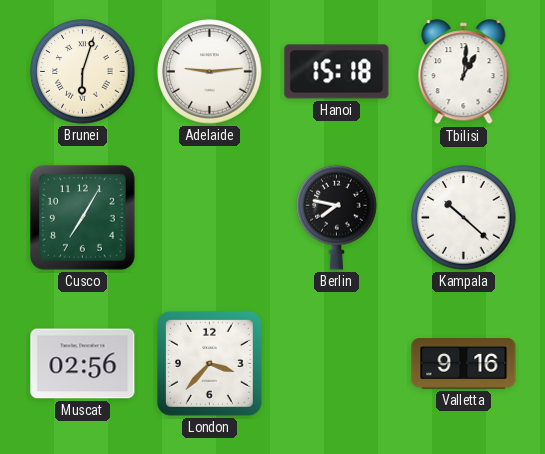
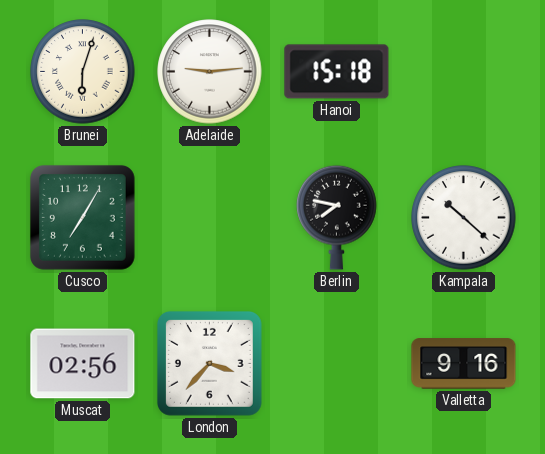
Tbilisi: 1:01 -> none (464, 72)
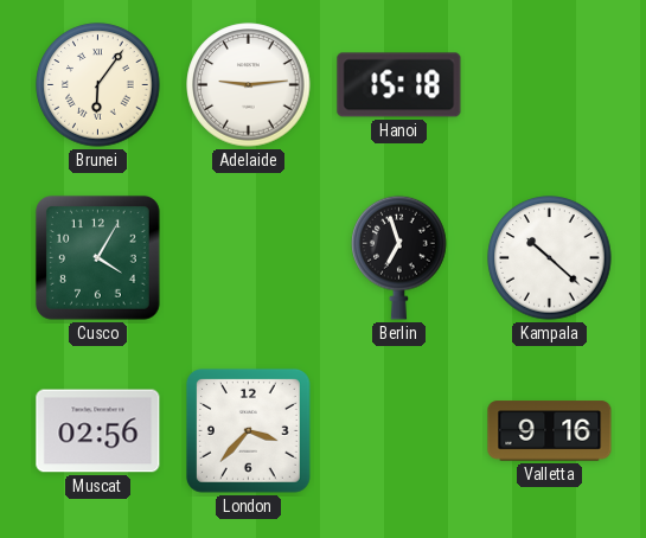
Brunei: 6:03 -> 6:06 (98, 85)
Cusco: 7:05 -> 4:05 (98, 258)
Berlin: 7:47 -> 6:57 (399, 257)
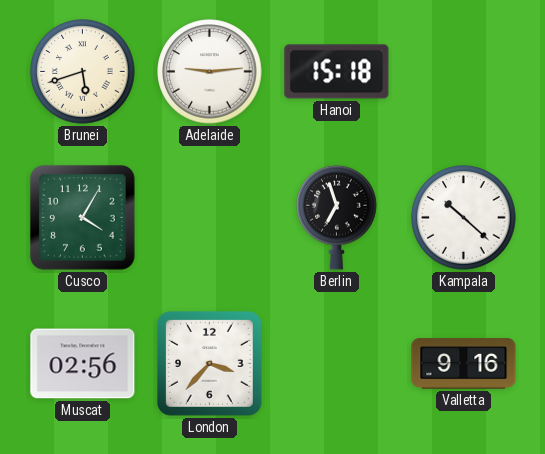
Brunei: 6:06 -> 5:42 (83, 72)
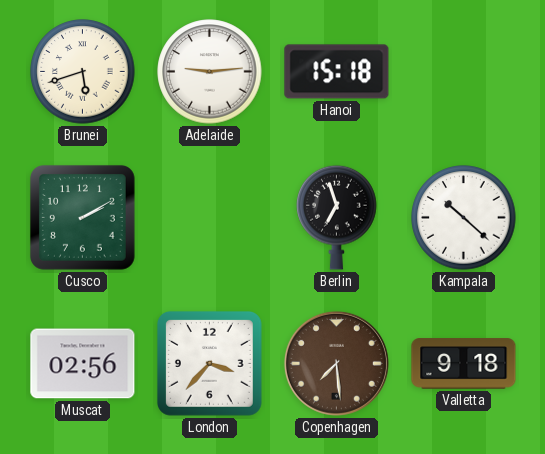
Cusco: 4:05 -> 2:10 (83, 218)
Copenhagen: none -> 7:29 (336, 363)
Valletta: 9:16 -> 9:18 (464, 364)
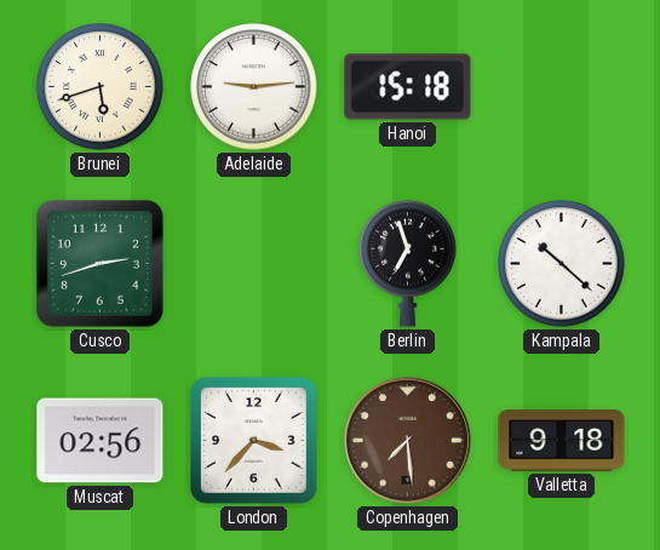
Cusco: 2:10 -> 2:42 (101, 264)
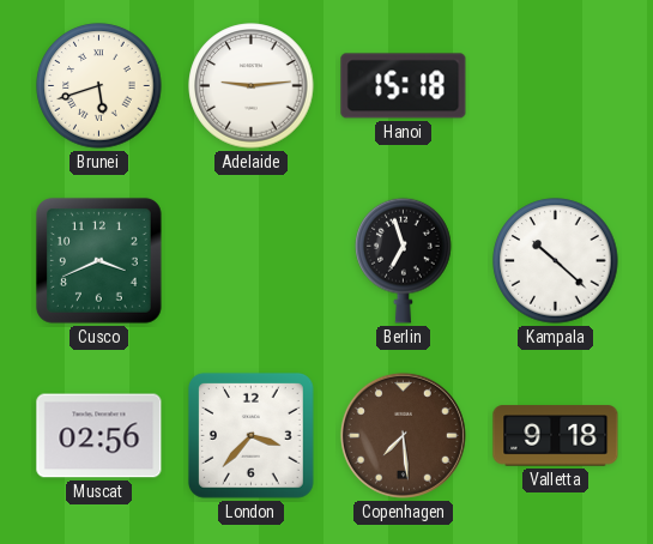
Cusco: 2:42 -> 3:41 (99, 261)
